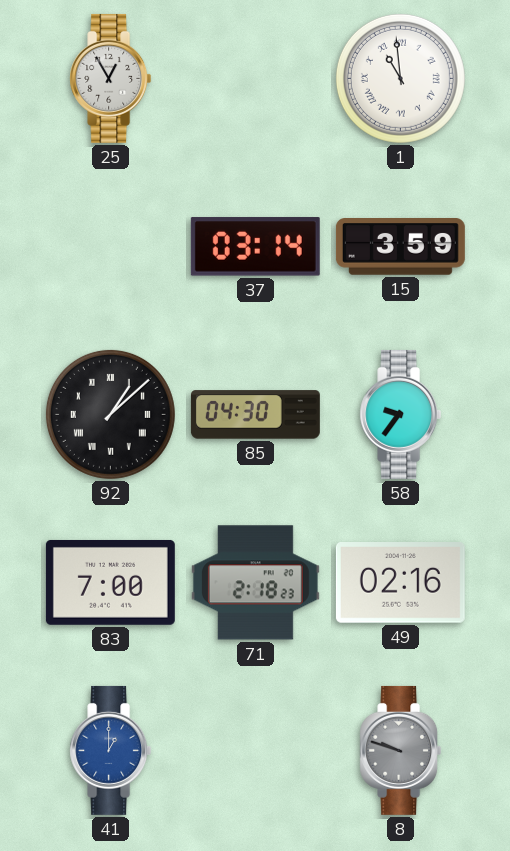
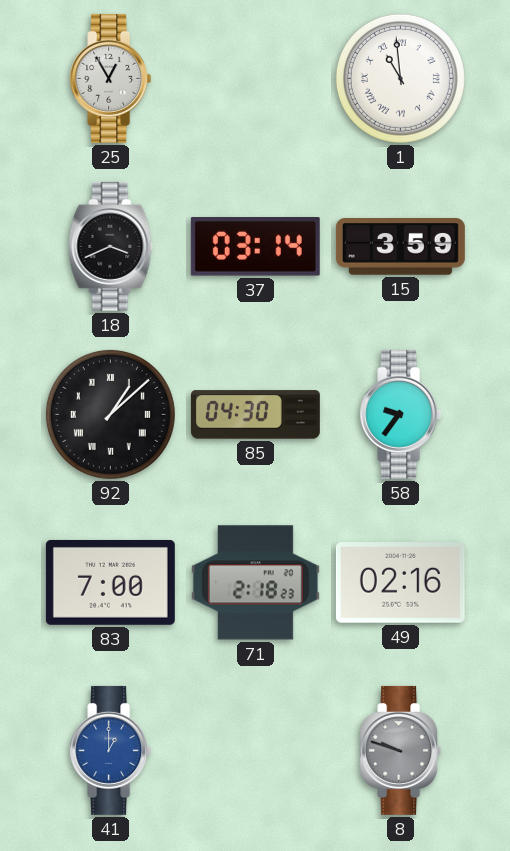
18: none -> 3:41 (111, 246)
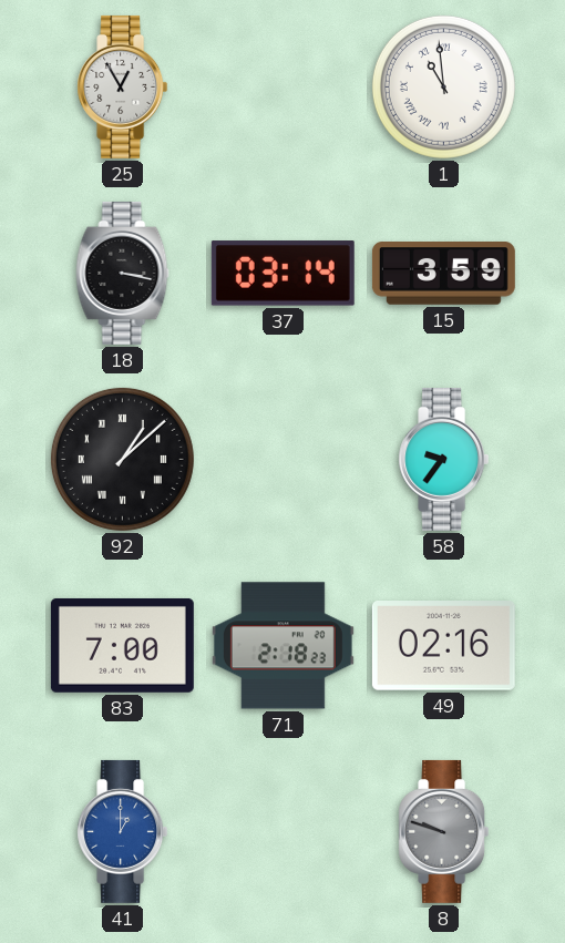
18: 3:41 -> 3:17 (123, 273)
85: 04:30 -> none (255, 415)
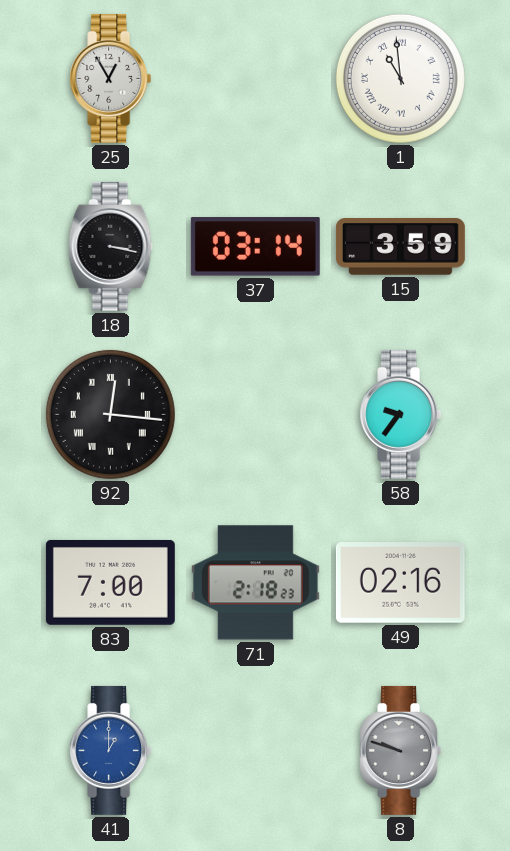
92: 1:08 -> 12:16 (110, 414)
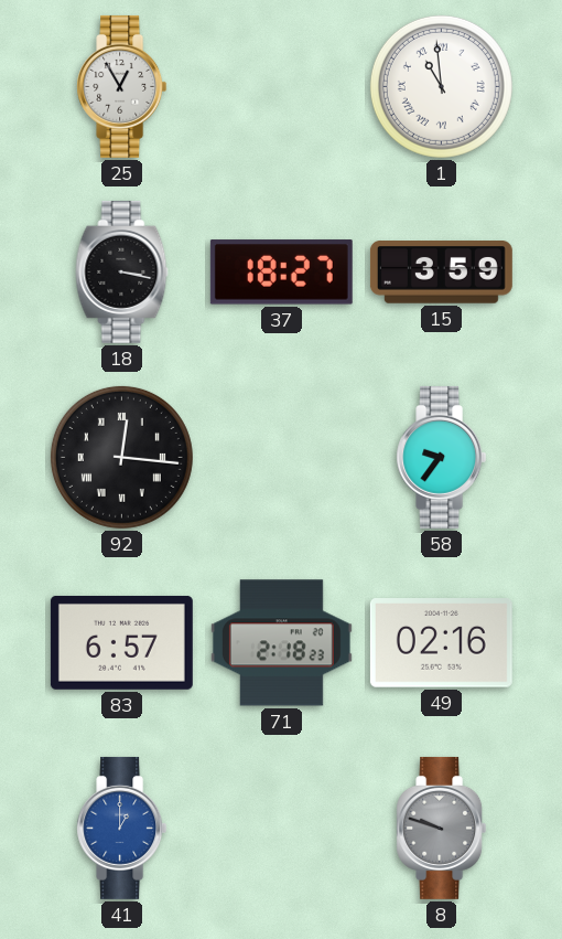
37: 03:14 -> 18:27 (281, 273)
83: 7:00 -> 6:57 (121, 642)
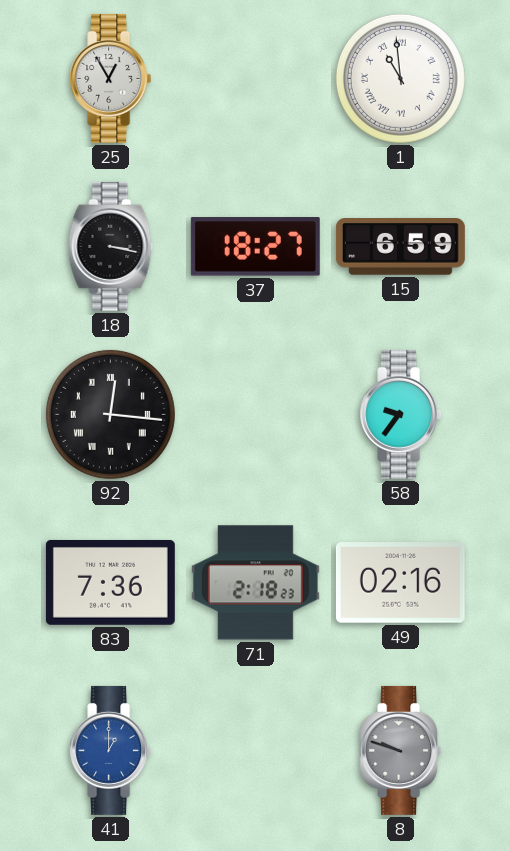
15: 3:59 -> 6:59 (400, 247)
83: 6:57 -> 7:36 (110, 582)
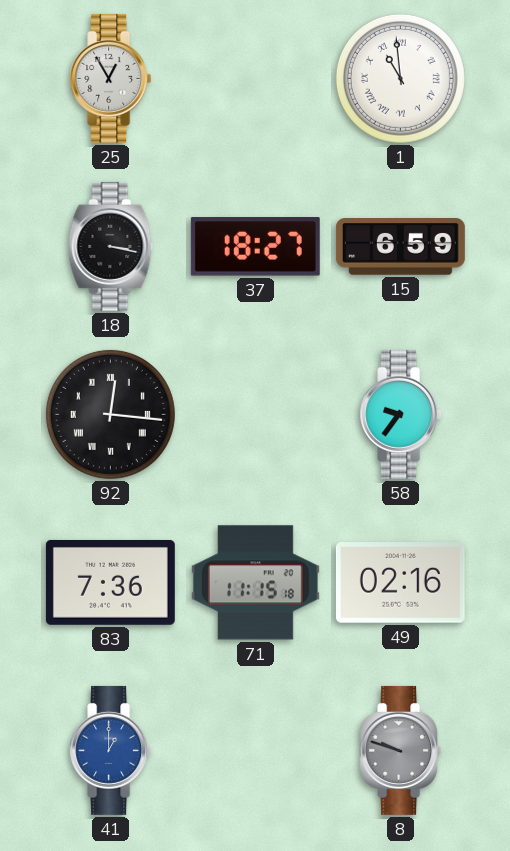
71: 2:18 -> 11:15 (255, 583)
